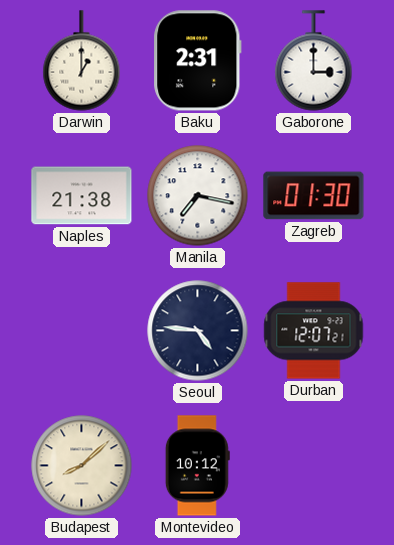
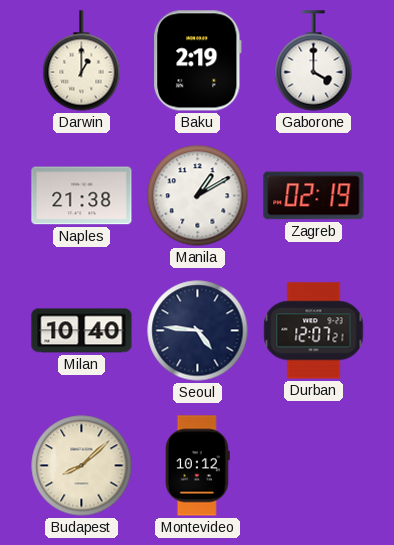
Baku: 2:31 -> 2:19 (198, 61)
Gaborone: 3:00 -> 4:00 (314, 61)
Manila: 7:17 -> 1:10 (198, 196)
Zagreb: 01:30 -> 02:19 (314, 196)
Milan: none -> 10:40 (82, 331)
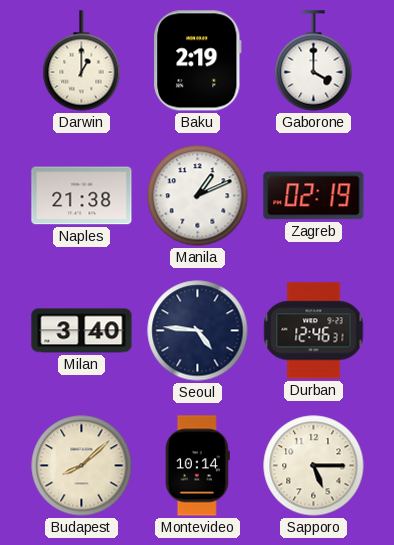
Manila: 1:10 -> 1:11 (198, 196)
Milan: 10:40 -> 3:40 (82, 331)
Durban: 12:07 -> 12:46 (314, 331)
Montevideo: 10:12 -> 10:14 (197, 466)
Sapporo: none -> 5:15 (314, 466)
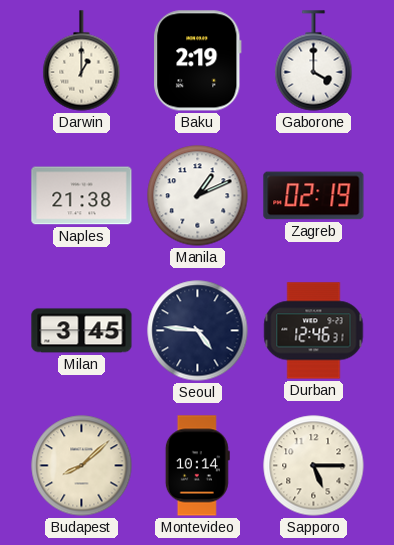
Milan: 3:40 -> 3:45 (82, 331)
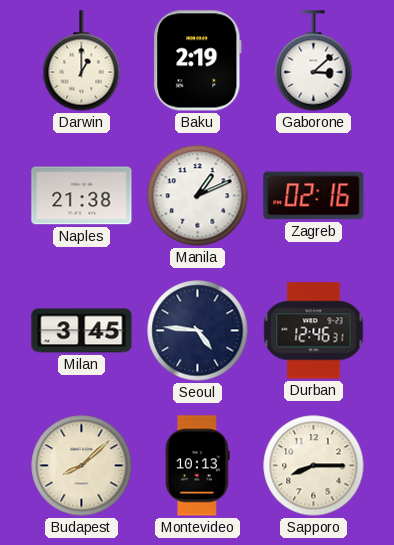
Gaborone: 4:00 -> 3:08 (314, 61)
Zagreb: 02:19 -> 02:16 (314, 196)
Montevideo: 10:14 -> 10:13 (197, 466)
Sapporo: 5:15 -> 8:15 (314, 466)
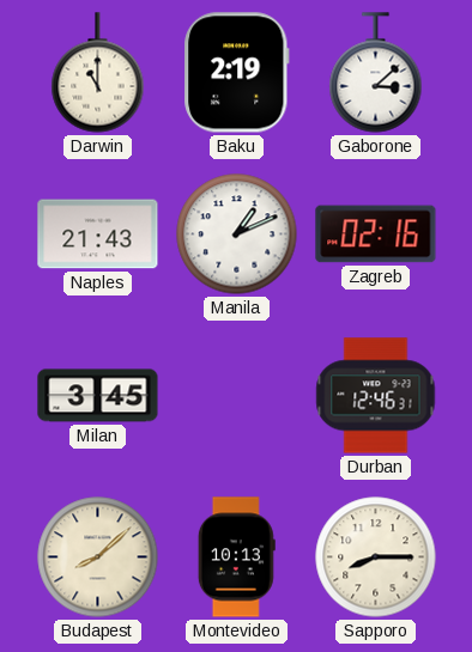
Darwin: 1:00 -> 11:00 (98, 73)
Naples: 21:38 -> 21:43 (98, 234)
Seoul: 4:46 -> none (198, 331)
